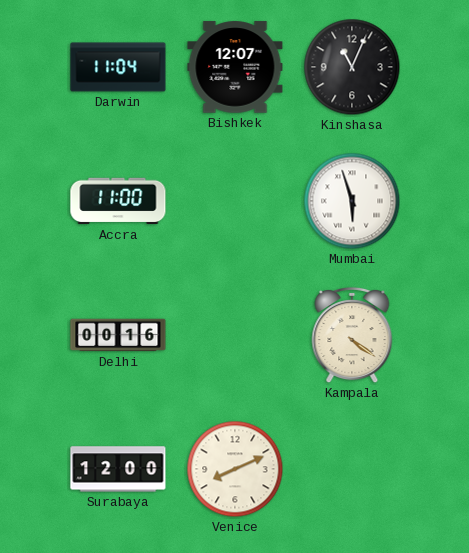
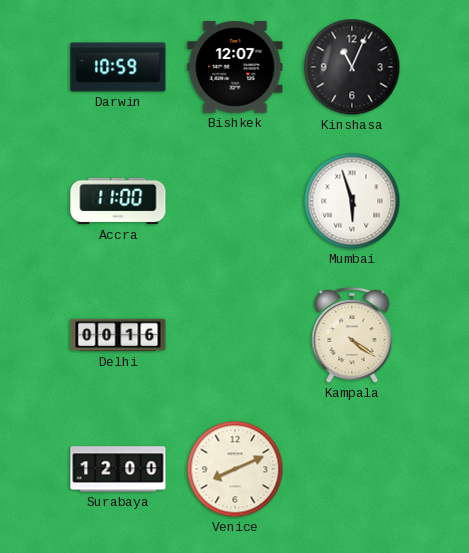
Darwin: 11:04 -> 10:59 (118, 67)
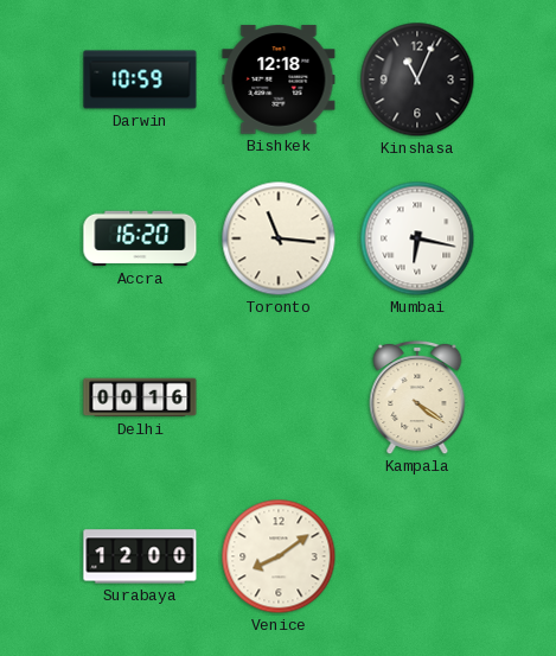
Bishkek: 12:07 -> 12:18 (279, 79)
Accra: 11:00 -> 16:20 (140, 238)
Toronto: none -> 11:16 (279, 238)
Mumbai: 5:57 -> 6:17 (417, 238)
Venice: 8:11 -> 8:09 (279, 556)
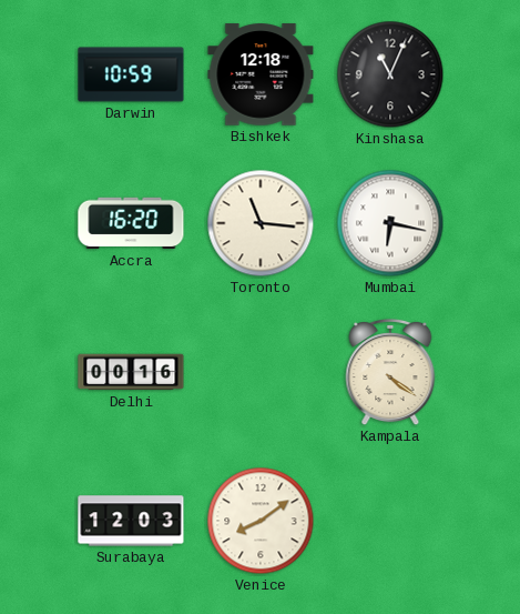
Surabaya: 12:00 -> 12:03 (131, 521)
